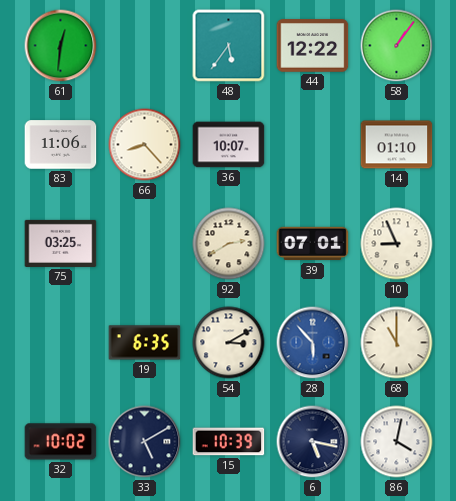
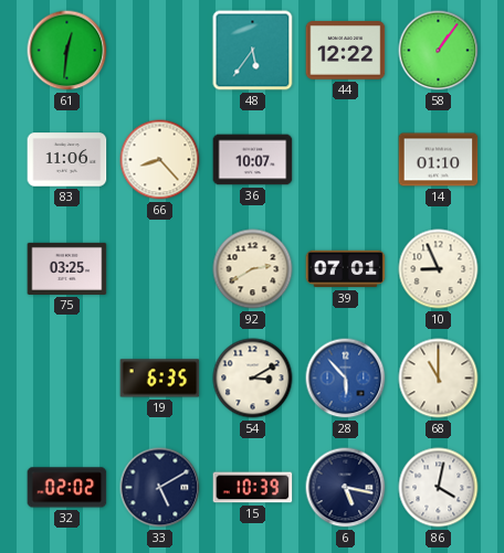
32: 10:02 -> 02:02 (67, 488)
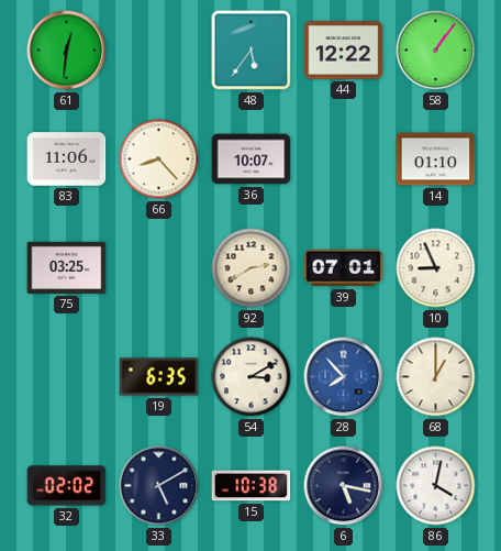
28: 5:53 -> 7:53 (344, 377)
68: 11:00 -> 1:00 (436, 377)
15: 10:39 -> 10:38 (252, 486)
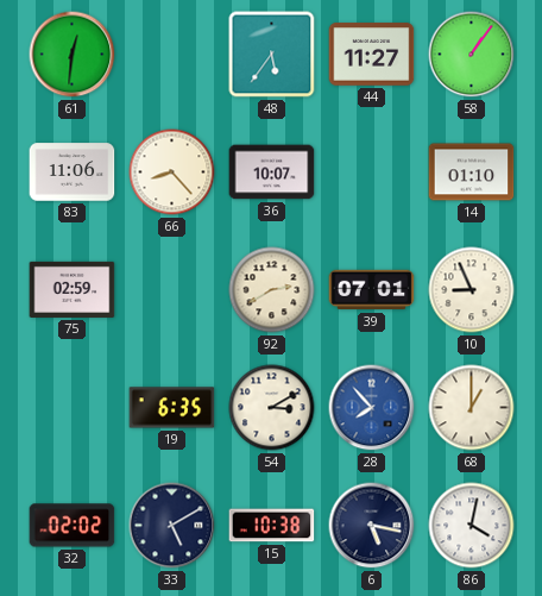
44: 12:22 -> 11:27 (372, 55)
75: 03:25 -> 02:59 (73, 289)
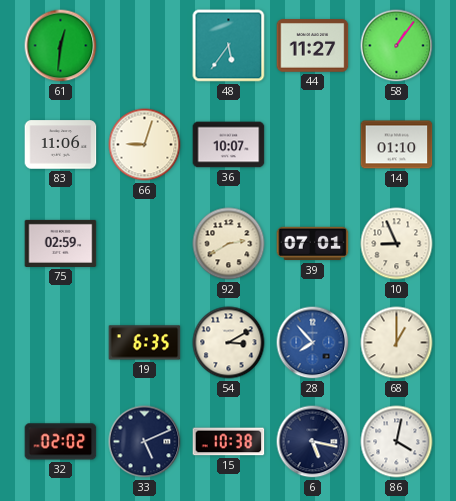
66: 8:23 -> 9:03 (145, 145)
33: 5:10 -> 5:11 (145, 442)
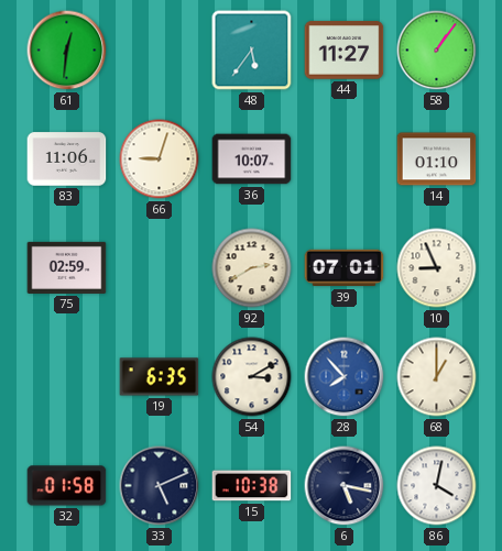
32: 02:02 -> 01:58 (67, 486)
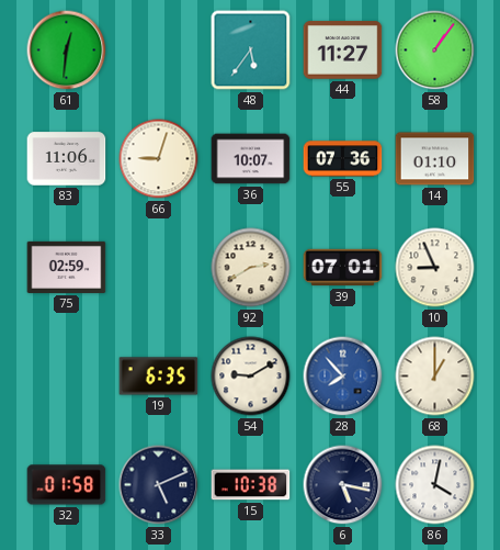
55: none -> 07:36 (343, 159)
54: 3:10 -> 9:10 (251, 377)
